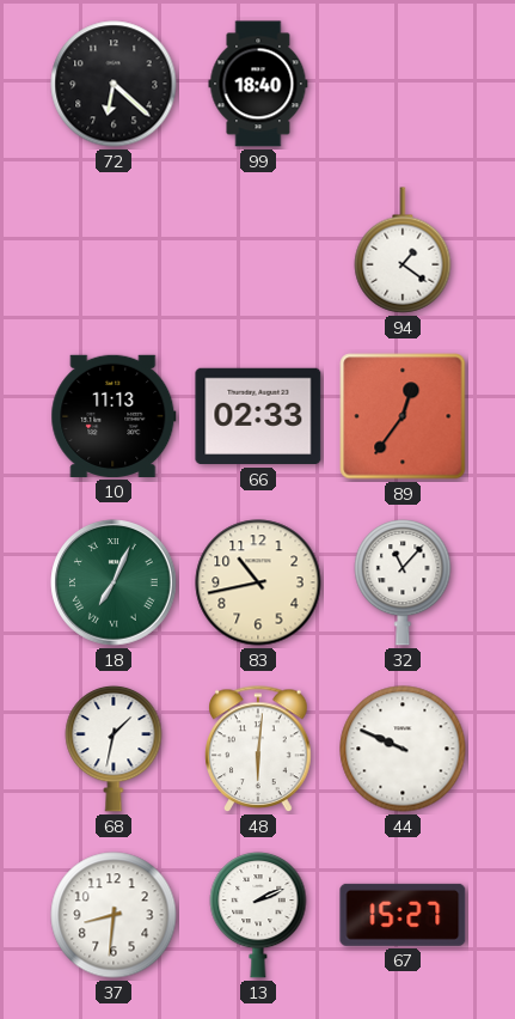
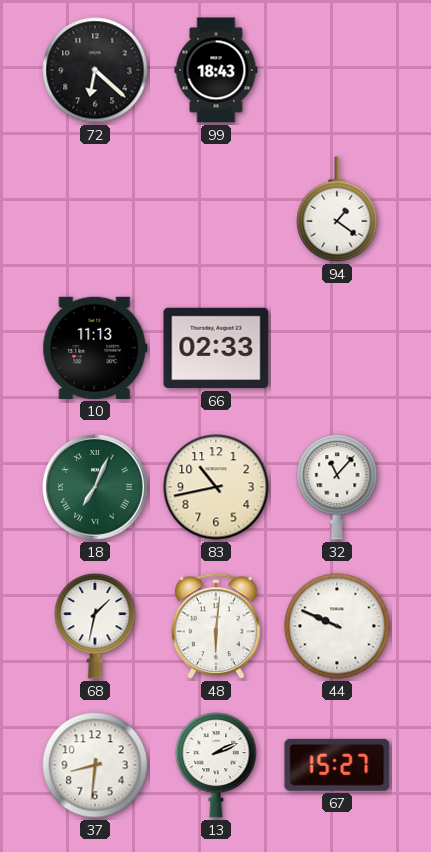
99: 18:40 -> 18:43 (216, 70)
89: 12:36 -> none (403, 416)
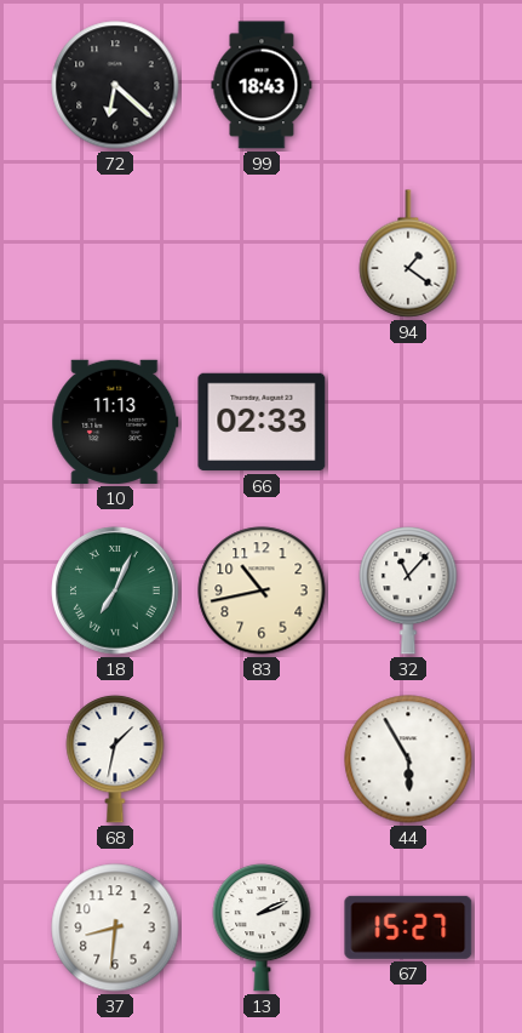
48: 6:01 -> none (216, 627)
44: 9:49 -> 5:55 (408, 759)
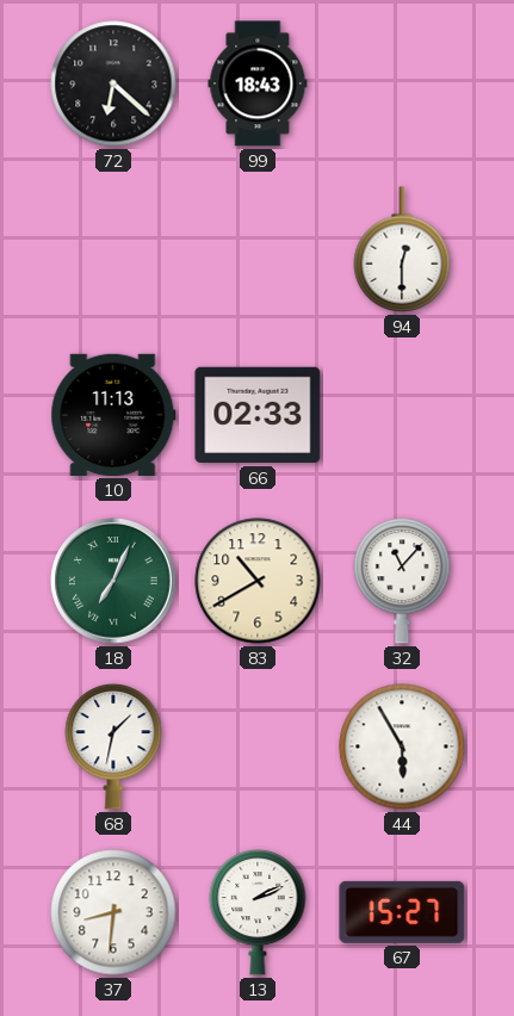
94: 1:21 -> 12:30 (402, 249)
83: 10:43 -> 10:40 (258, 581)
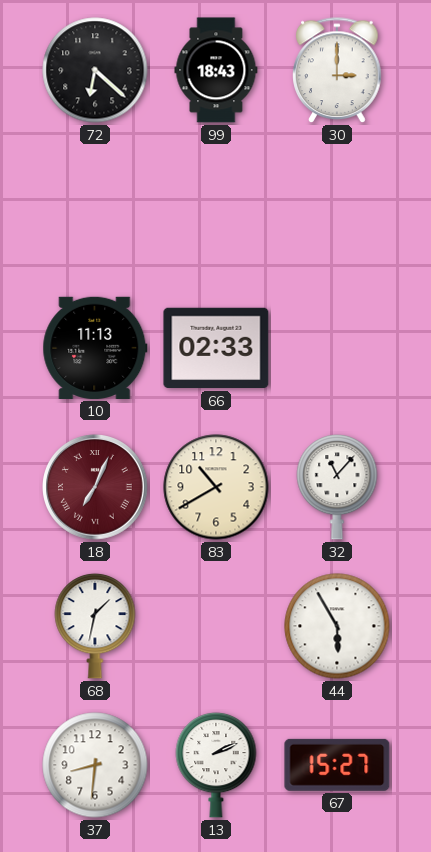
30: none -> 3:00 (337, 71)
94: 12:30 -> none (402, 249)
18 dial: green -> burgundy (95, 487)
